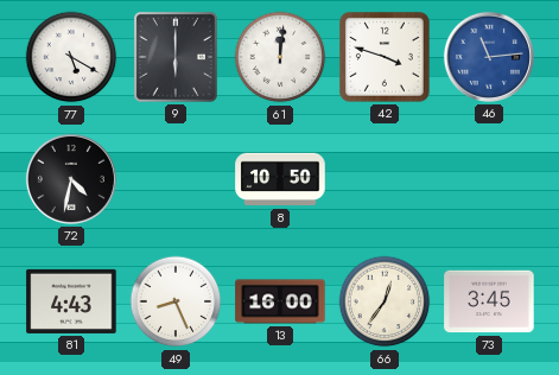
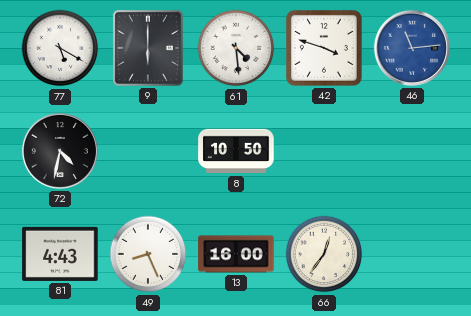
61: 12:01 -> 4:29 (236, 48)
73: 3:45 -> none (489, 301)
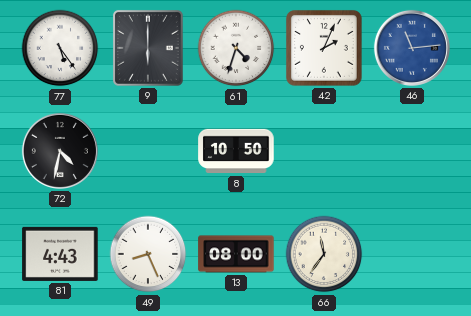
77: 5:20 -> 5:24 (60, 48)
61: 4:29 -> 4:33 (236, 48)
42: 3:48 -> 2:04 (324, 48)
13: 16:00 -> 08:00 (236, 254)
66: 12:36 -> 11:36 (324, 254)
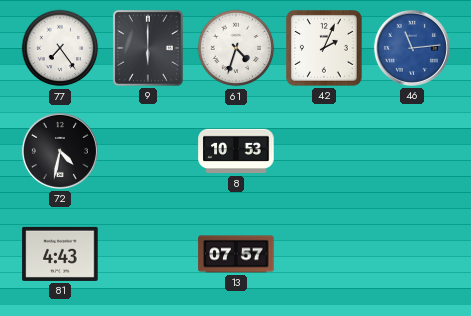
77: 5:24 -> 7:24 (60, 48)
8: 10:50 -> 10:53 (236, 151)
49: 8:26 -> none (148, 254)
13: 08:00 -> 07:57 (236, 254)
66: 11:36 -> none (324, 254)
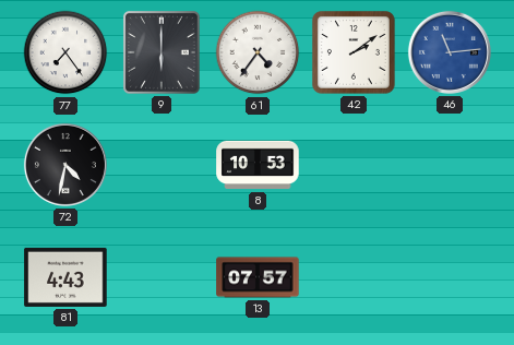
61: 4:33 -> 4:36 (258, 52)
42: 2:04 -> 2:09 (354, 52)
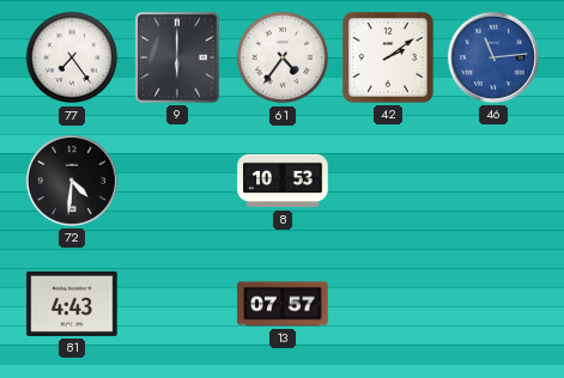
72: 4:32 -> 4:31 (72, 181)
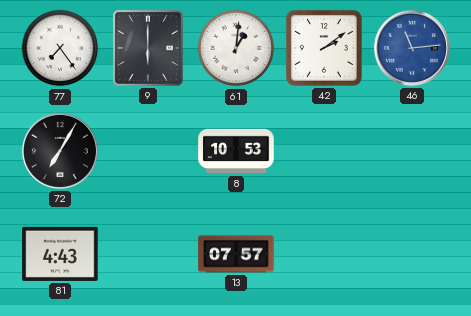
61: 4:36 -> 1:01 (236, 48)
72: 4:31 -> 7:05 (60, 151)
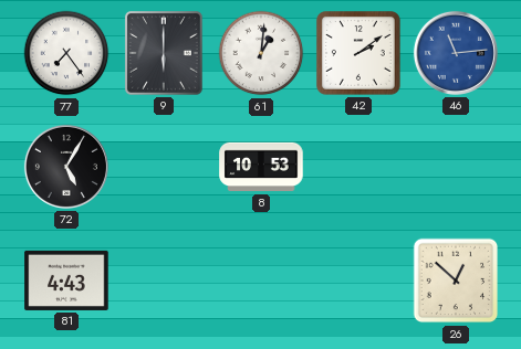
72: 7:05 -> 5:05 (66, 167)
13: 07:57 -> none (236, 254)
26: none -> 12:52 (456, 281)
